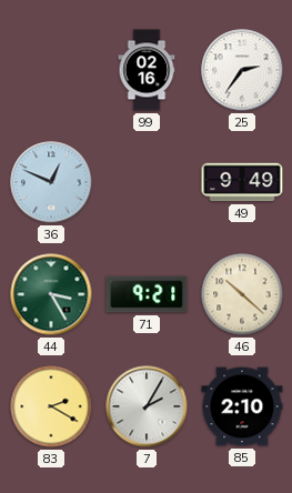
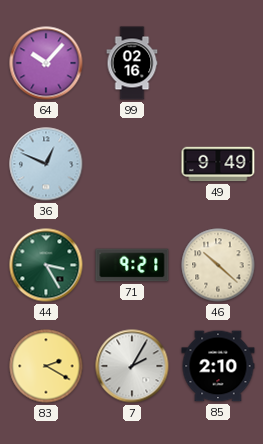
64: none -> 10:07 (46, 63)
25: 2:36 -> none (242, 70)
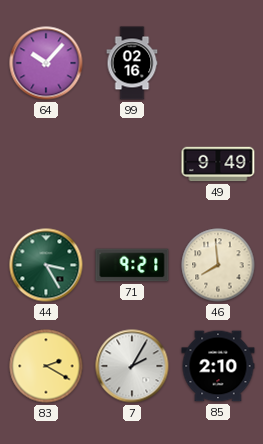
36: 12:49 -> none (46, 164)
46: 10:22 -> 7:59 (218, 265)
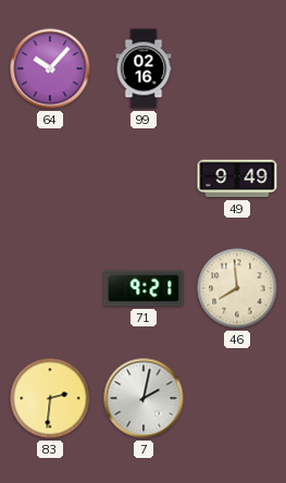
44: 3:25 -> none (46, 265)
83: 2:20 -> 2:31 (50, 398)
7: 2:05 -> 2:02 (144, 398)
85: 2:10 -> none (218, 366)
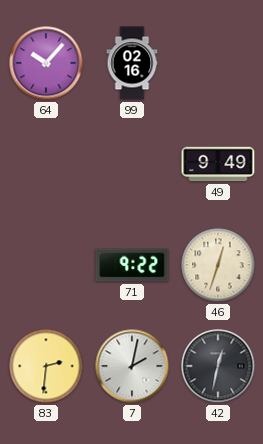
71: 9:21 -> 9:22 (132, 265)
46: 7:59 -> 12:33 (218, 265)
42: none -> 12:32 (218, 366)
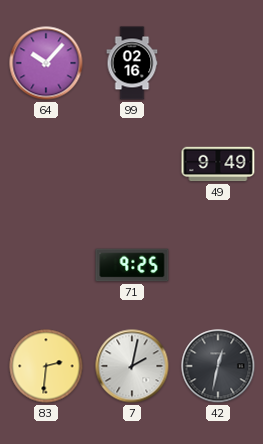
71: 9:22 -> 9:25 (132, 265)
46: 12:33 -> none (218, 265)
